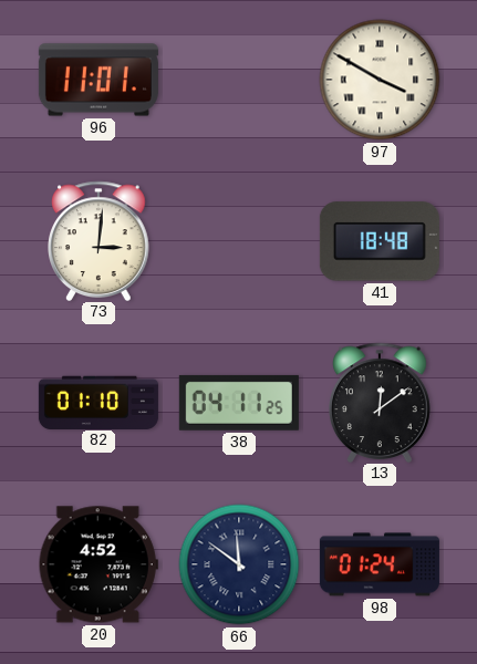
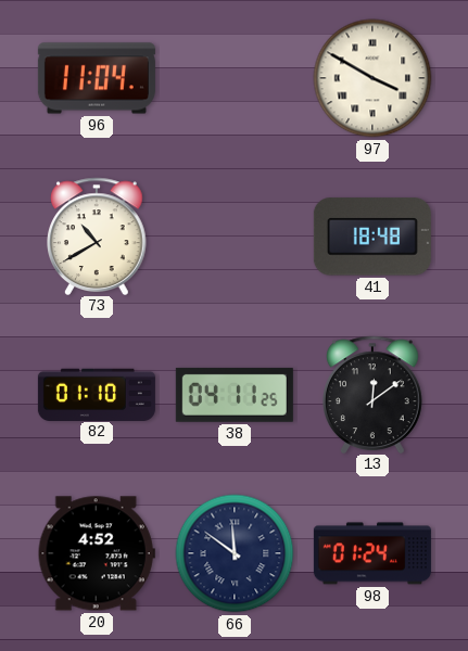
96: 11:01 -> 11:04 (97, 78)
73: 3:01 -> 10:40 (98, 235)
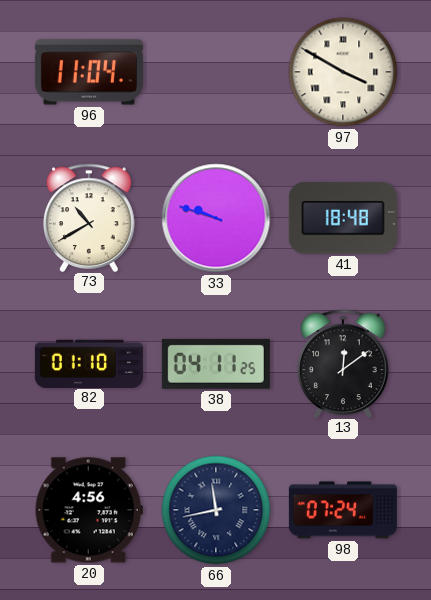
33: none -> 9:48 (216, 218)
20: 4:52 -> 4:56 (89, 510)
66: 11:51 -> 11:43 (216, 510)
98: 01:24 -> 07:24 (343, 510)
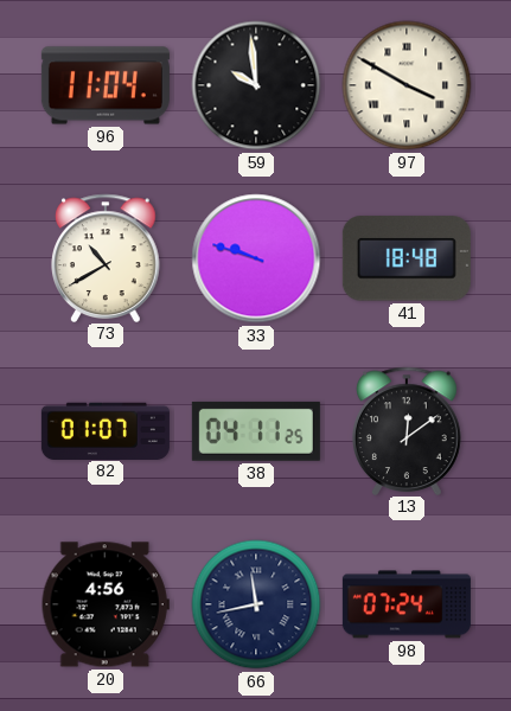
59: none -> 9:59 (256, 85)
82: 01:10 -> 01:07 (106, 430)
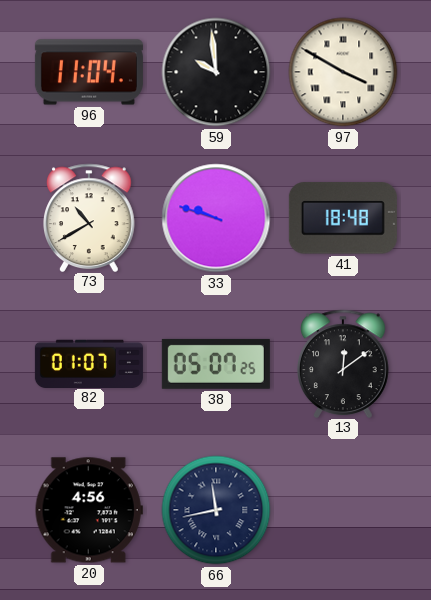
38: 04:11 -> 05:07 (216, 364)
98: 07:24 -> none (407, 604)
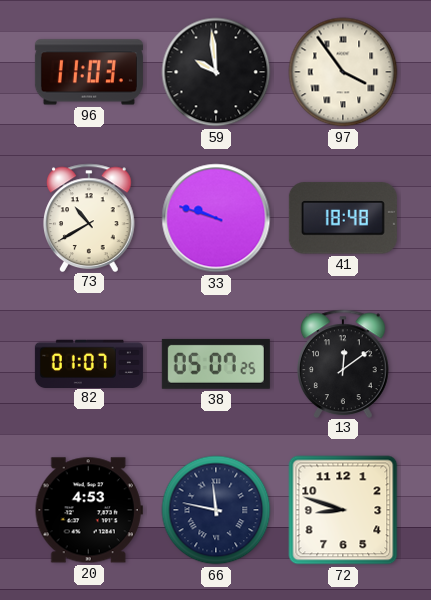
96: 11:04 -> 11:03 (89, 72)
97: 3:50 -> 3:54 (343, 72)
20: 4:56 -> 4:53 (89, 510)
66: 11:43 -> 11:47 (216, 510)
72: none -> 8:48 (343, 510)
